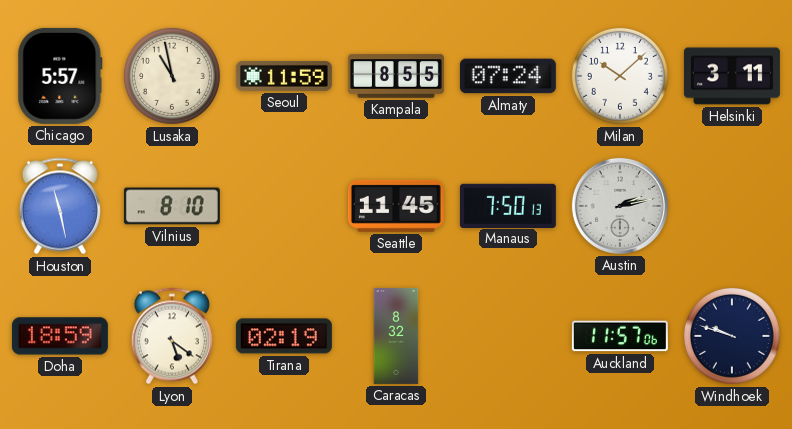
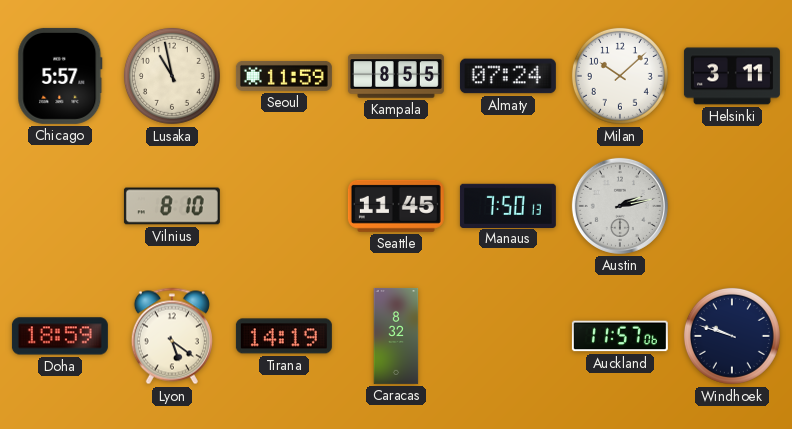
Houston: 11:28 -> none (60, 206)
Tirana: 02:19 -> 14:19 (284, 336)
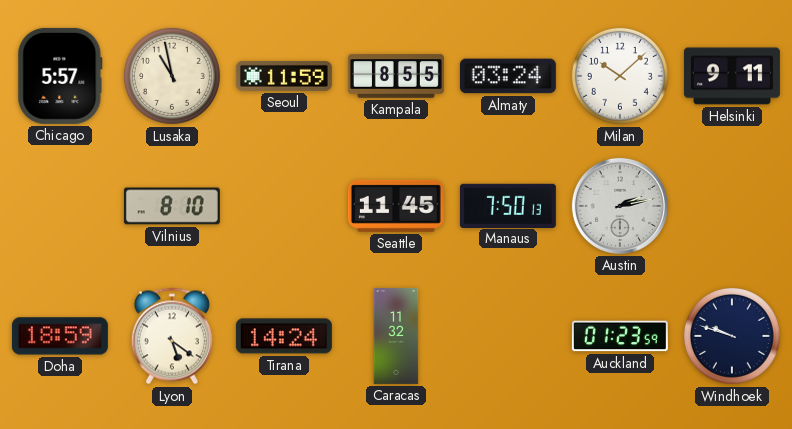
Almaty: 07:24 -> 03:24 (508, 76)
Helsinki: 3:11 -> 9:11 (732, 76)
Tirana: 14:19 -> 14:24 (284, 336)
Caracas: 8:32 -> 11:32 (396, 336)
Auckland: 11:57 -> 01:23 (620, 336)
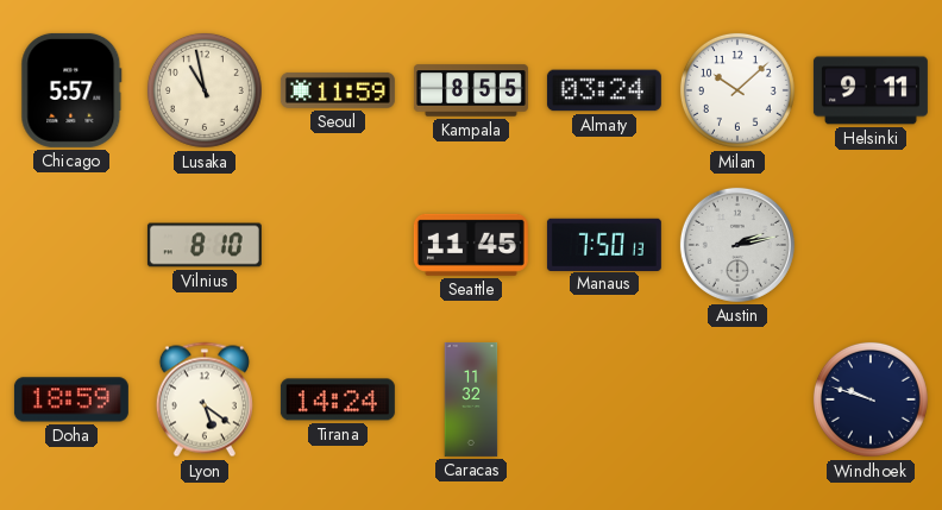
Auckland: 01:23 -> none (620, 336)
